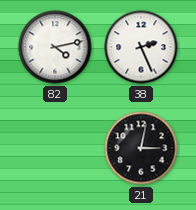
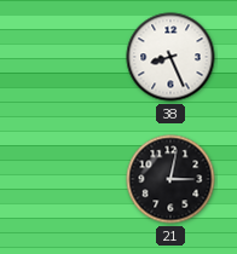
82: 4:13 -> none (55, 47)
38: 2:26 -> 8:26 (170, 57)
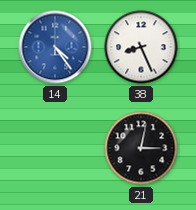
14: none -> 4:24 (55, 47)
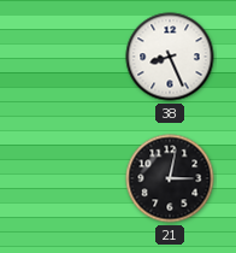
14: 4:24 -> none (55, 47)
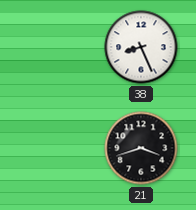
21: 3:02 -> 3:42 (141, 148)
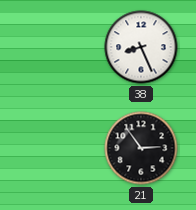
21: 3:42 -> 2:54 (141, 148)
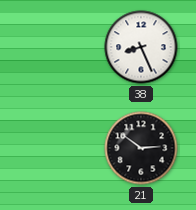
21: 2:54 -> 2:51 (141, 148)
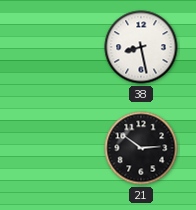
38: 8:26 -> 8:28 (141, 47)
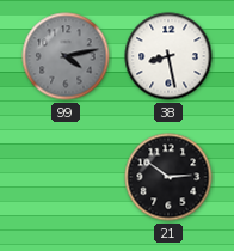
99: none -> 4:13 (66, 56)
